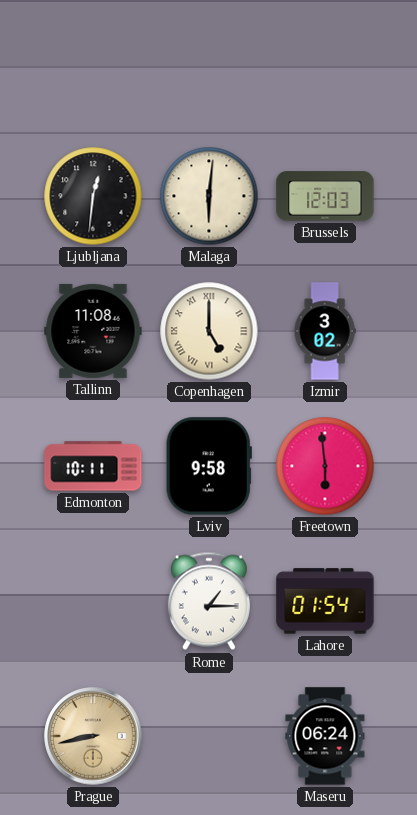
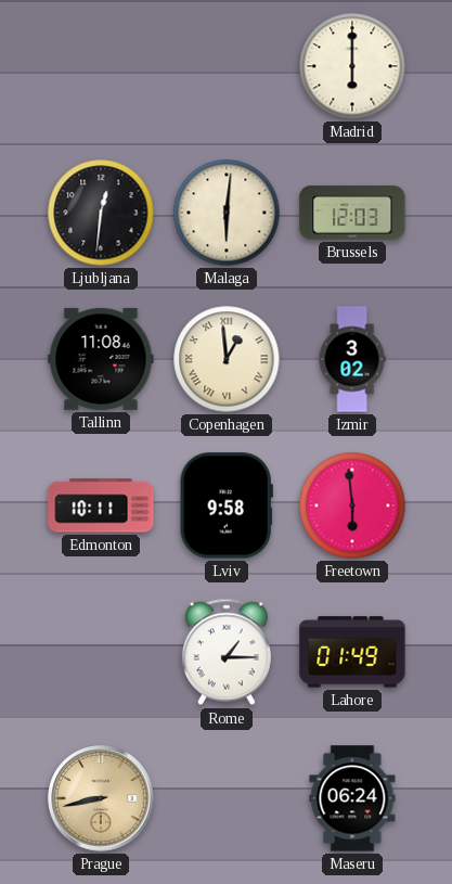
Madrid: none -> 6:00 (352, 66)
Copenhagen: 5:00 -> 12:59 (227, 359)
Lahore: 01:54 -> 01:49 (352, 652)
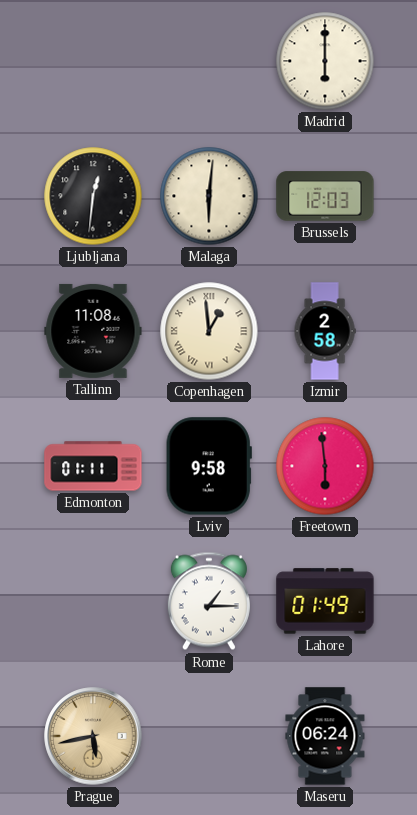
Izmir: 3:02 -> 2:58 (325, 331)
Edmonton: 10:11 -> 01:11 (93, 466)
Prague: 8:43 -> 5:43 (93, 736)
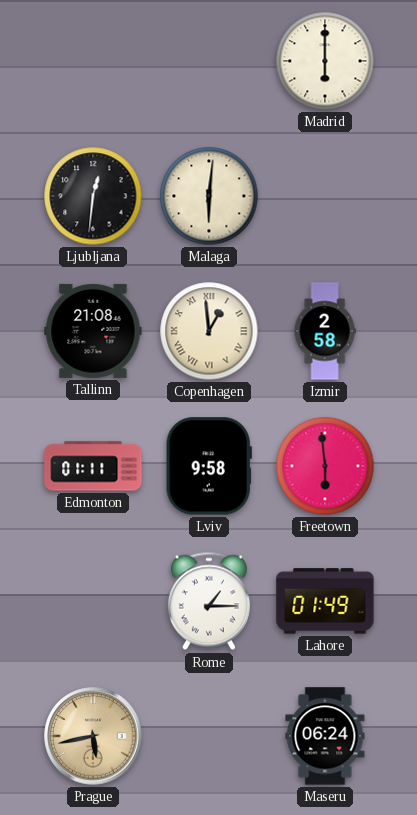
Brussels: 12:03 -> none (325, 196)
Tallinn: 11:08 -> 21:08 (93, 331)
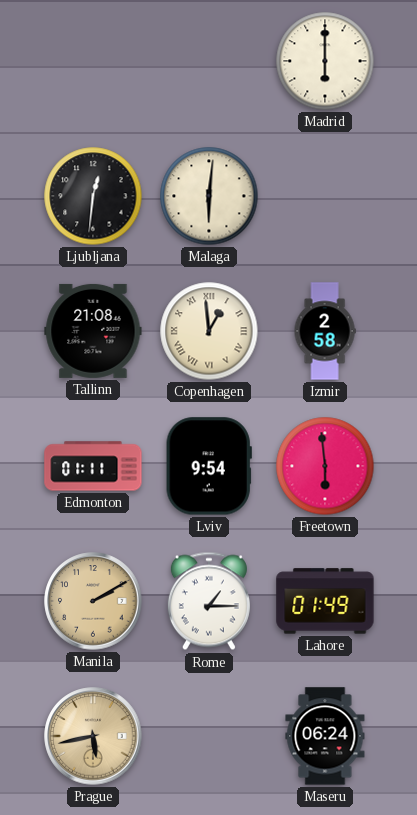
Lviv: 9:58 -> 9:54 (209, 466)
Manila: none -> 2:10 (93, 601)
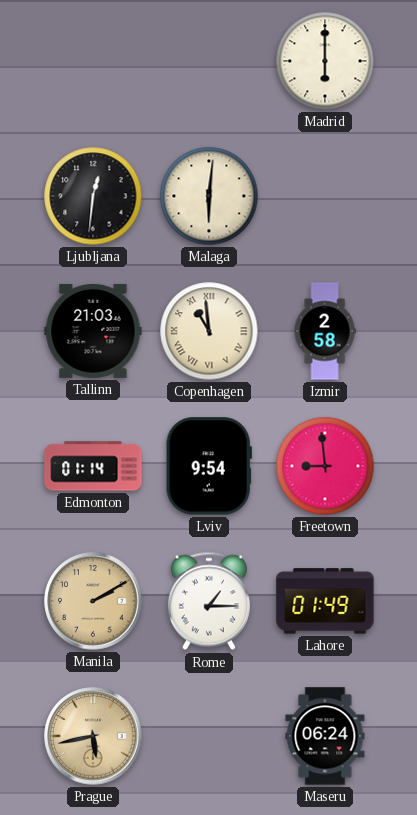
Tallinn: 21:08 -> 21:03 (93, 331)
Copenhagen: 12:59 -> 10:59 (209, 331)
Edmonton: 01:11 -> 01:14 (93, 466)
Freetown: 5:59 -> 8:59 (325, 466)
